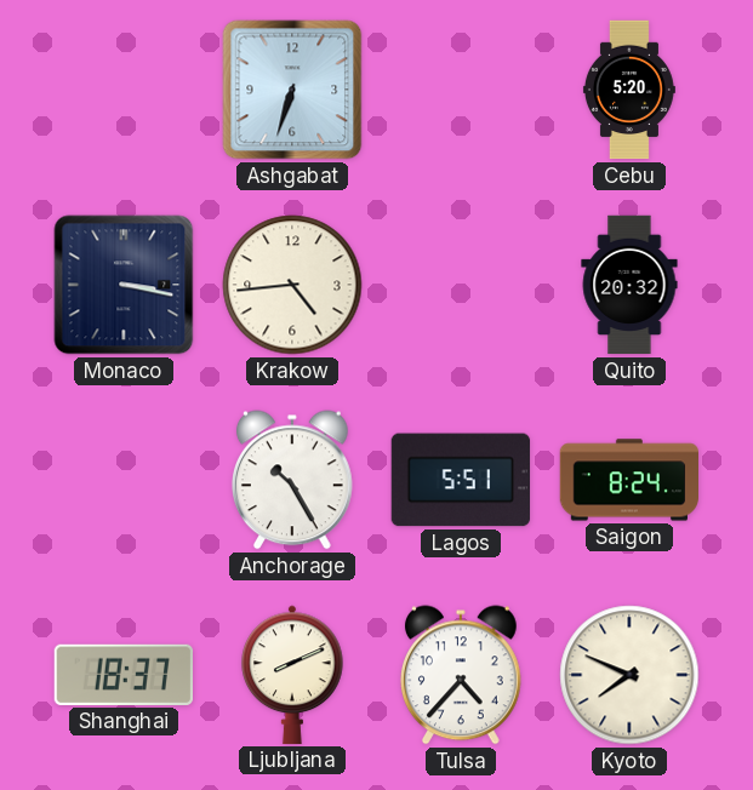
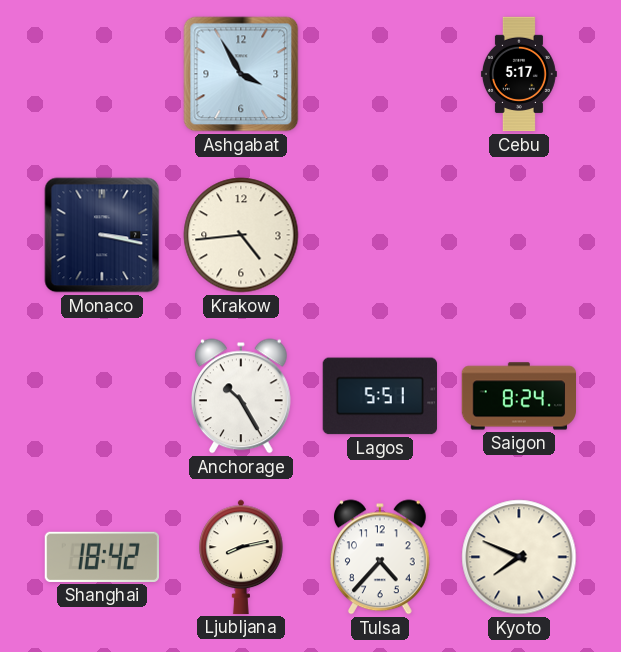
Ashgabat: 6:33 -> 3:55 (241, 74)
Cebu: 5:20 -> 5:17 (519, 74)
Quito: 20:32 -> none (629, 285)
Shanghai: 18:37 -> 18:42 (101, 557)
Ljubljana: 8:11 -> 8:13 (241, 557)
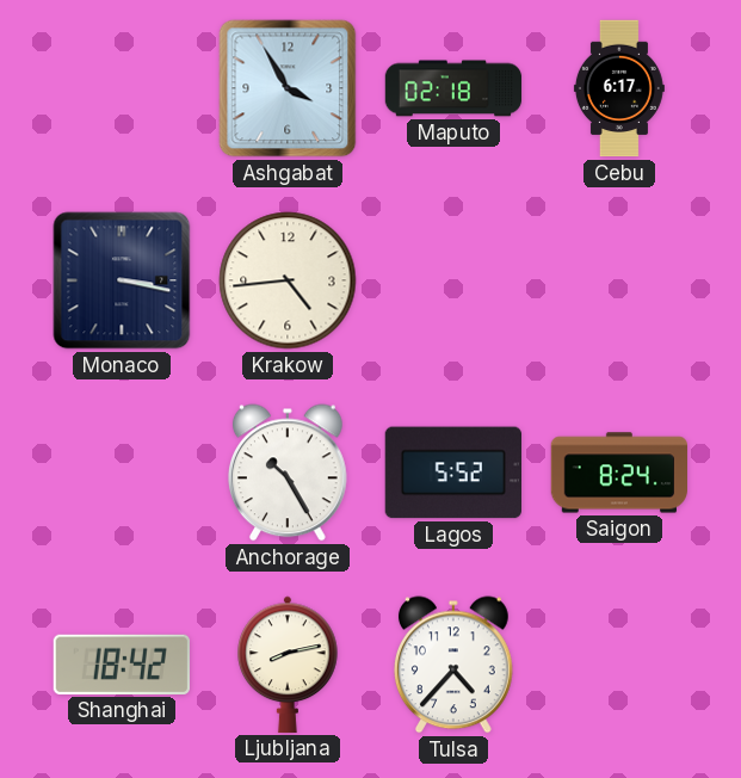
Maputo: none -> 02:18 (453, 88)
Cebu: 5:17 -> 6:17 (619, 88)
Lagos: 5:51 -> 5:52 (452, 473)
Kyoto: 7:49 -> none (519, 557)
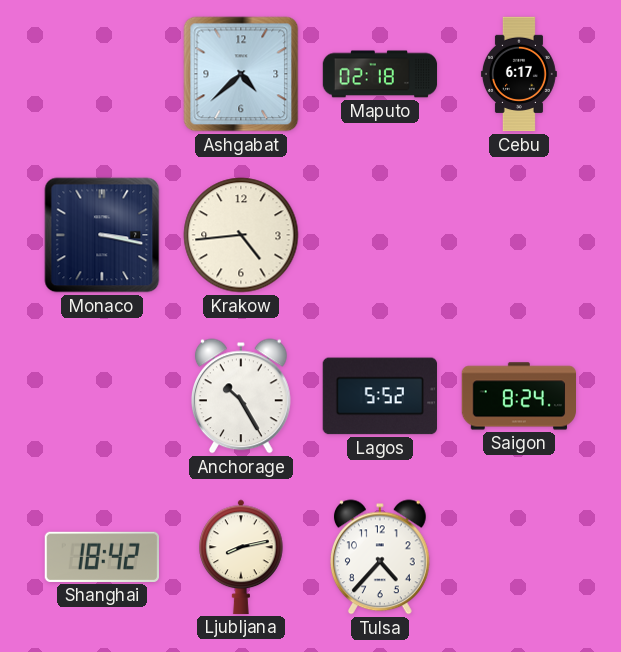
Ashgabat: 3:55 -> 4:38 (241, 74)
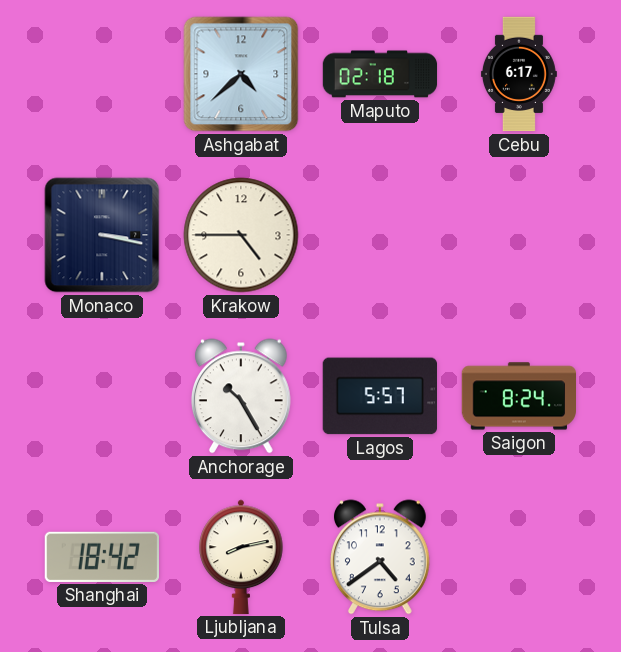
Krakow: 4:44 -> 4:45 (241, 235)
Lagos: 5:52 -> 5:57 (379, 396)
Tulsa: 4:37 -> 4:39 (380, 557)
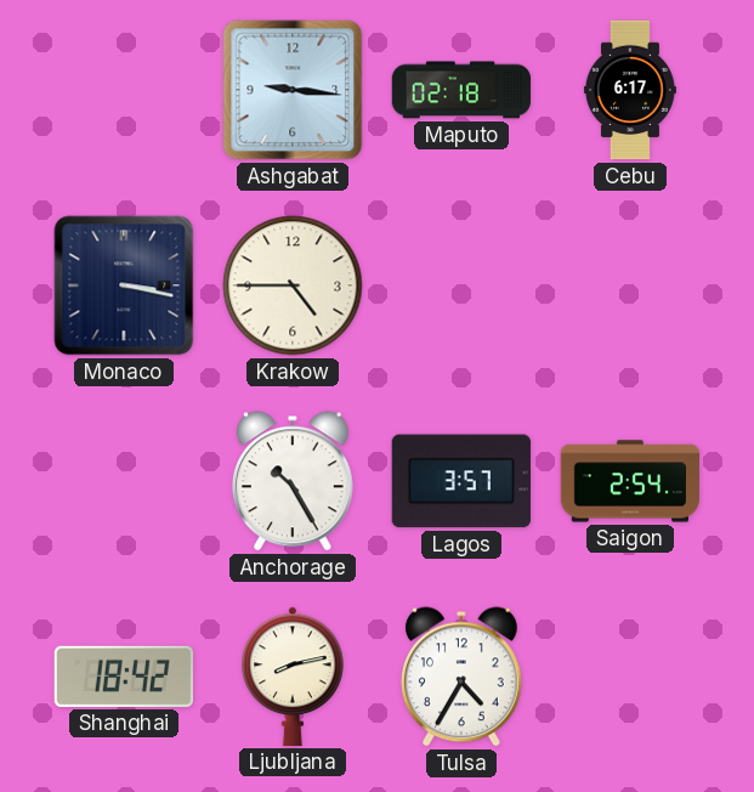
Ashgabat: 4:38 -> 9:16 (293, 90)
Lagos: 5:57 -> 3:57 (460, 481)
Saigon: 8:24 -> 2:54 (630, 481)
Tulsa: 4:39 -> 4:35 (461, 677)
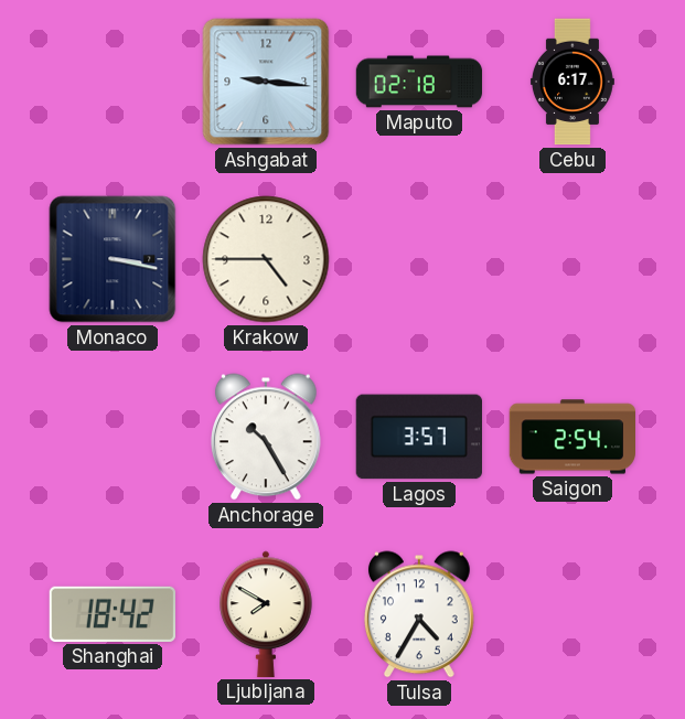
Ljubljana: 8:13 -> 7:50 (266, 614)
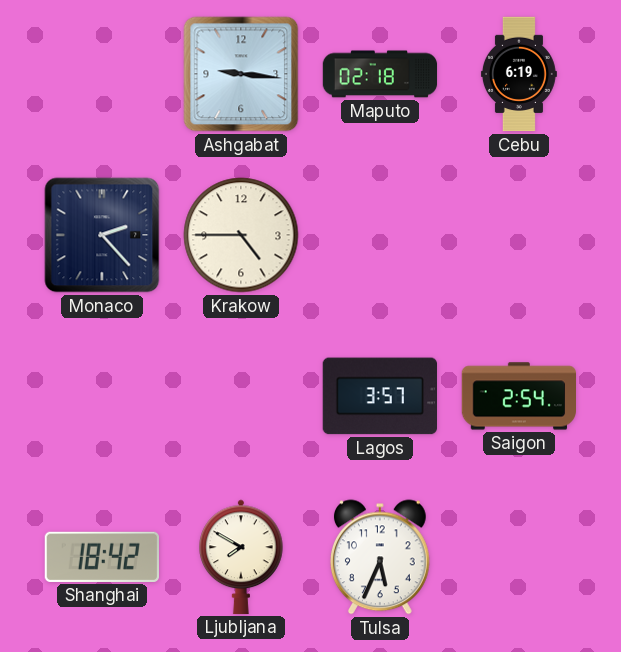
Cebu: 6:17 -> 6:19 (519, 74)
Monaco: 3:17 -> 2:23 (102, 235)
Anchorage: 10:25 -> none (266, 437)
Tulsa: 4:35 -> 5:34 (380, 557)
